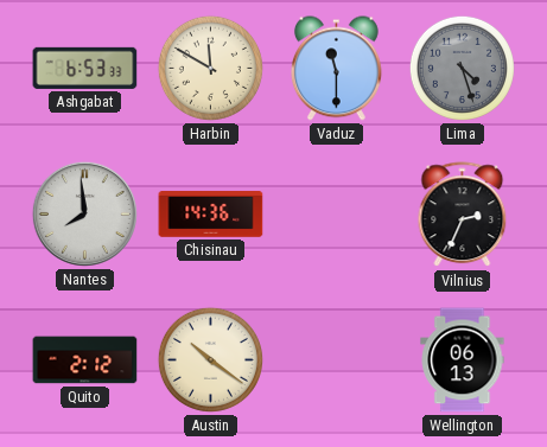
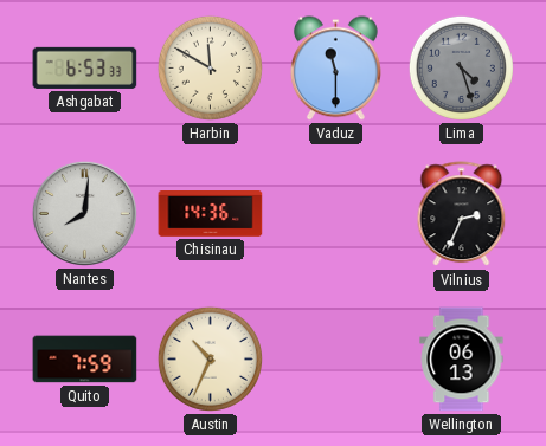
Nantes: 7:59 -> 8:01 (84, 213)
Quito: 2:12 -> 7:59 (85, 360)
Austin: 10:21 -> 10:34 (210, 358)
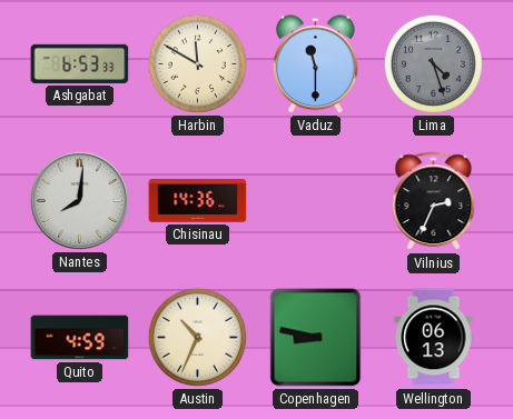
Quito: 7:59 -> 4:59 (80, 338)
Copenhagen: none -> 8:47 (316, 338)
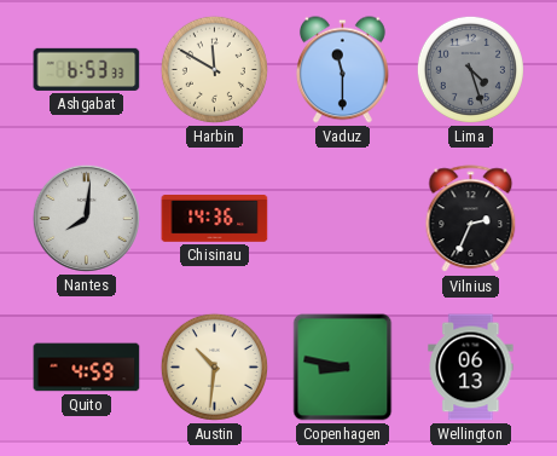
Austin: 10:34 -> 10:31 (214, 366)
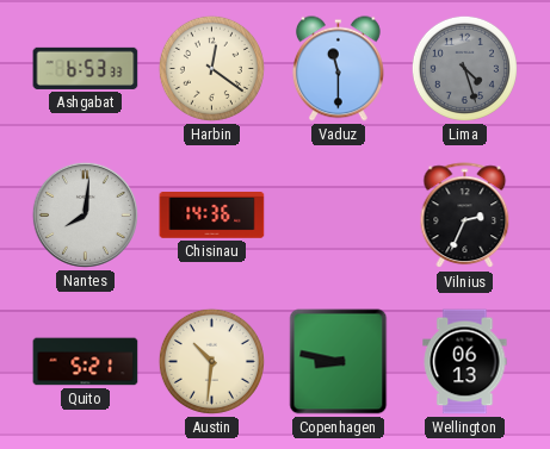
Harbin: 11:50 -> 12:21 (211, 68)
Quito: 4:59 -> 5:21 (86, 362)
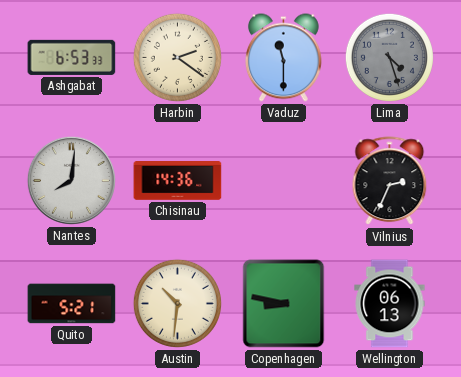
Harbin: 12:21 -> 2:21 (177, 57)
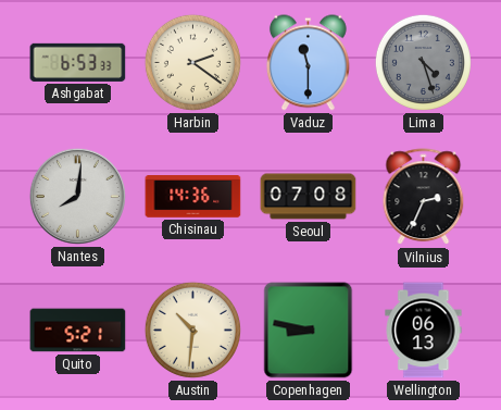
Seoul: none -> 07:08 (309, 197)
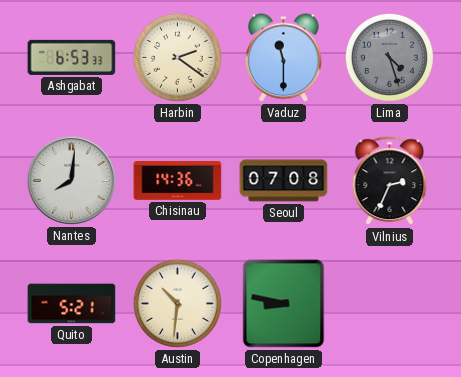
Wellington: 06:13 -> none (424, 331)
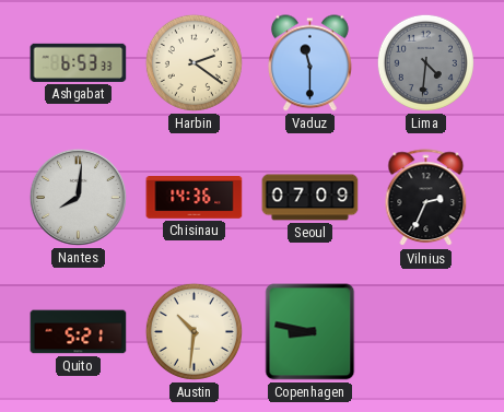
Lima: 4:27 -> 4:31 (425, 62)
Seoul: 07:08 -> 07:09 (310, 198)
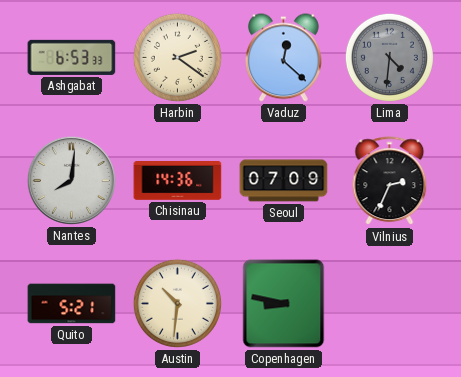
Vaduz: 11:30 -> 12:22 (283, 58)
